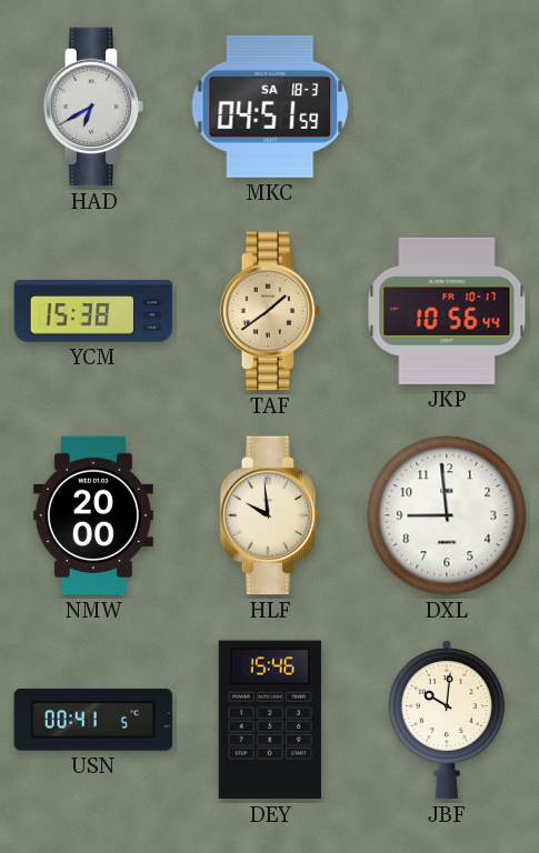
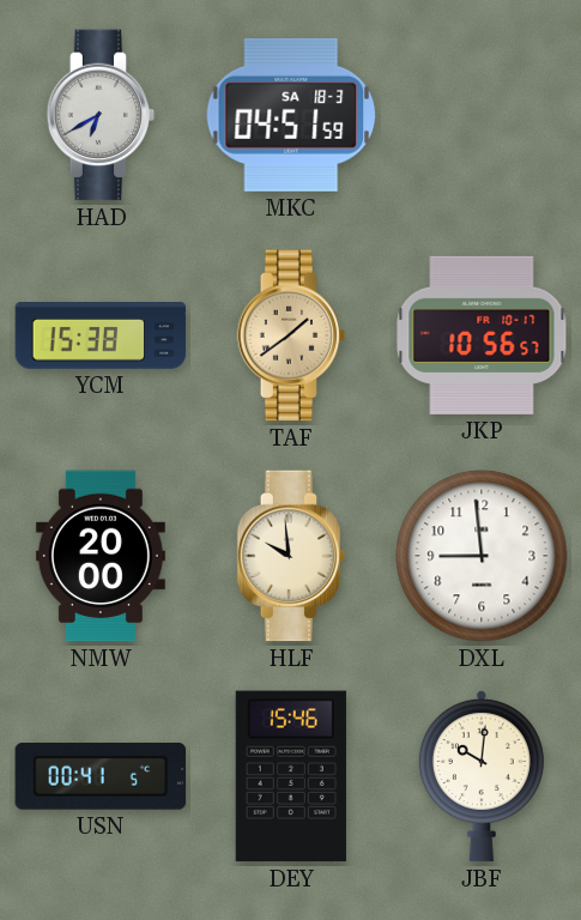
JKP: 10:56:44 -> 10:56:57 (482, 335)
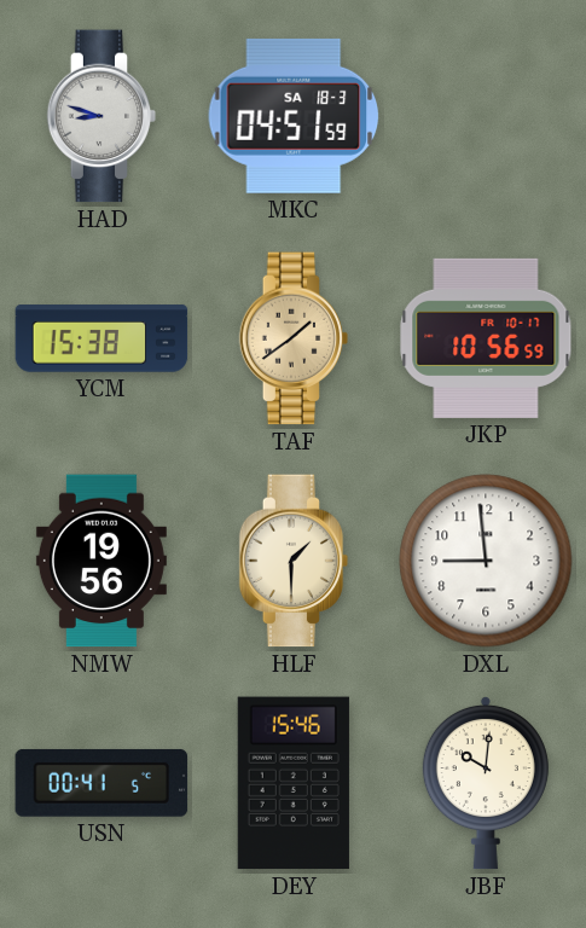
HAD: 6:40 -> 8:48 (101, 116)
JKP: 10:56:57 -> 10:56:59 (486, 338)
NMW: 20:00 -> 19:56 (101, 561)
HLF: 9:59 -> 1:30 (294, 561)
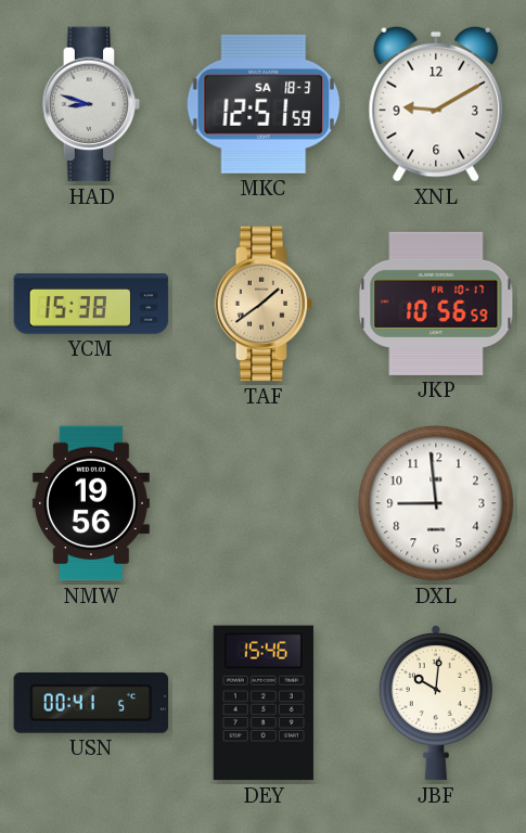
MKC: 04:51 -> 12:51 (264, 104)
XNL: none -> 9:10 (436, 104)
HLF: 1:30 -> none (294, 561)
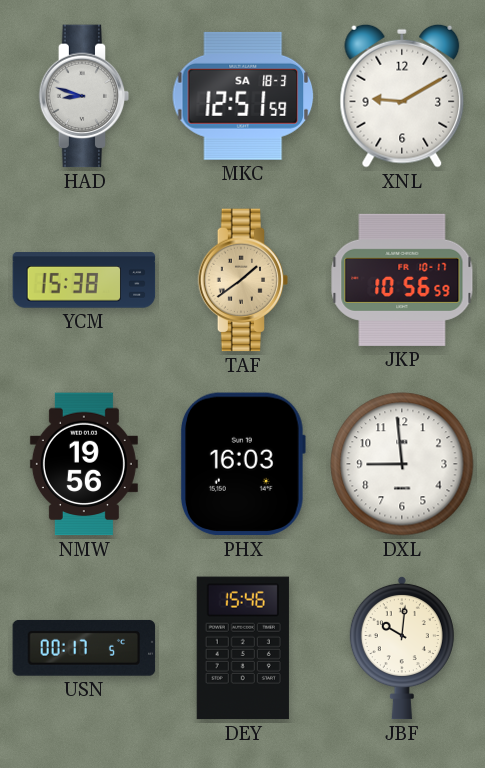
PHX: none -> 16:03 (243, 464)
USN: 00:41 -> 00:17 (84, 648)
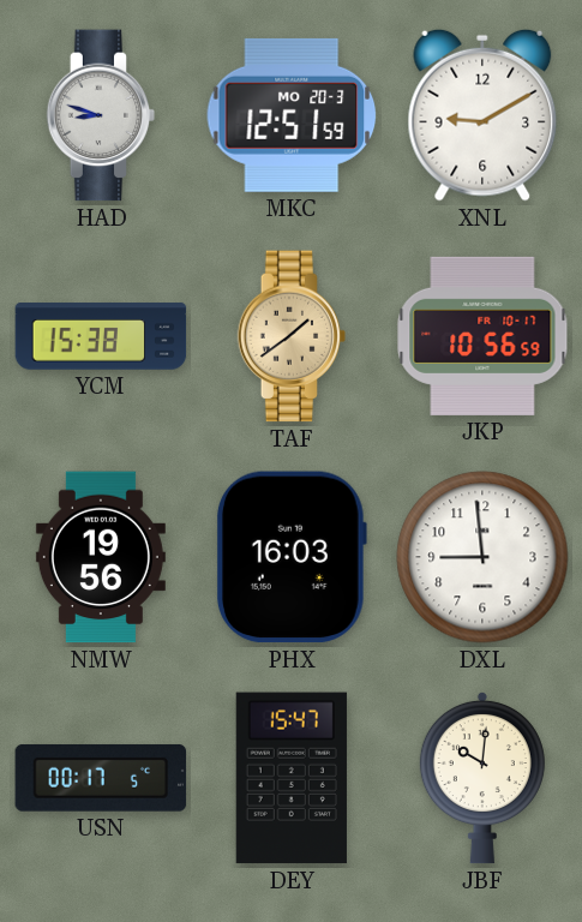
MKC date: SA 18-3 -> MO 20-3 (292, 115)
DEY: 15:46 -> 15:47 (292, 778)
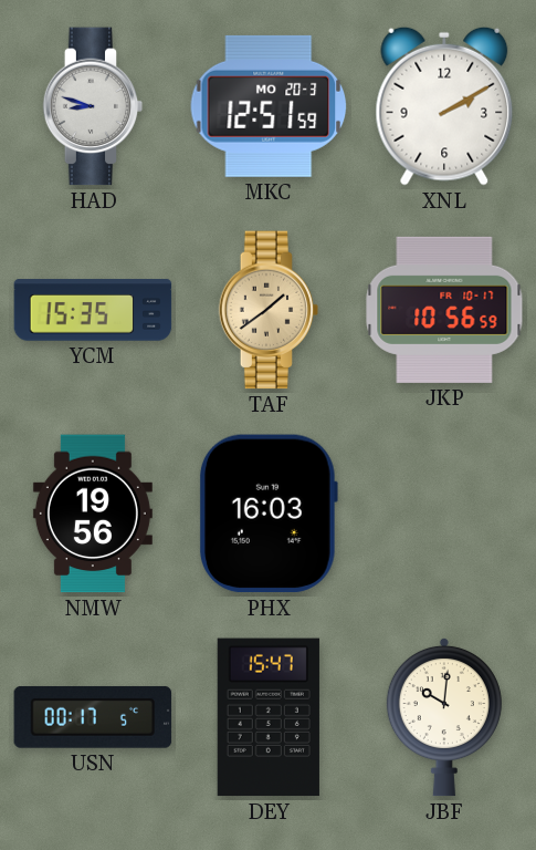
XNL: 9:10 -> 2:10 (444, 106)
YCM: 15:38 -> 15:35 (93, 310)
DXL: 8:59 -> none (482, 557)
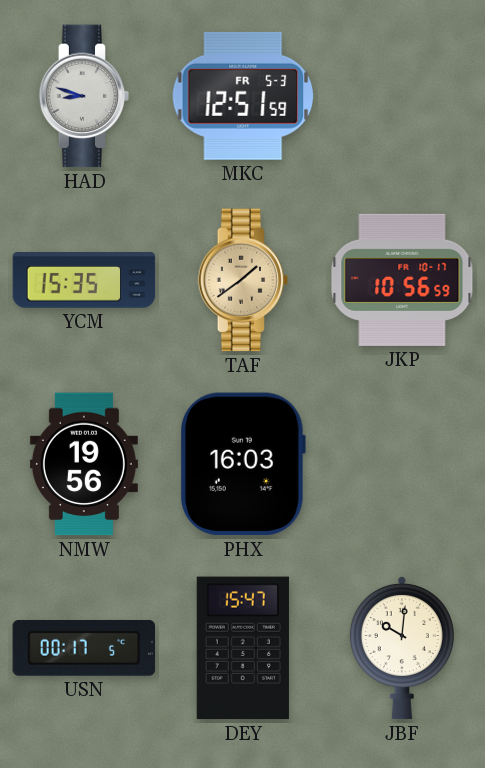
MKC date: MO 20-3 -> FR 5-3 (243, 96)
XNL: 2:10 -> none (444, 106)
